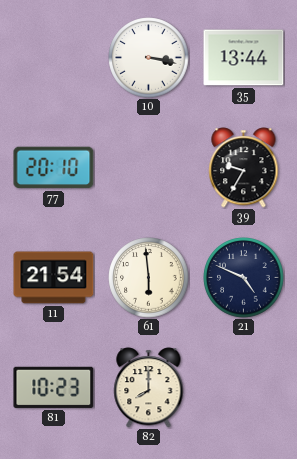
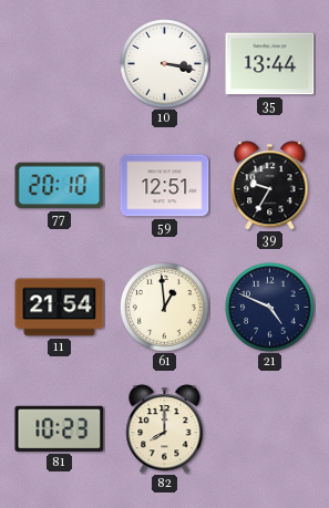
59: none -> 12:51 (165, 186)
61: 5:59 -> 12:59 (165, 308)
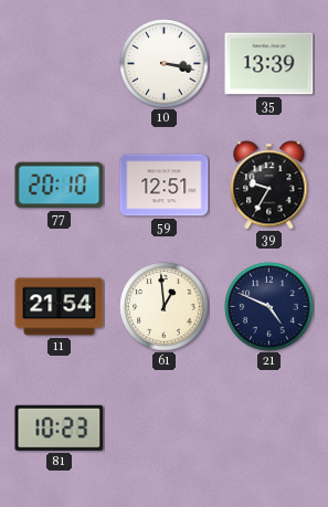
35: 13:44 -> 13:39 (269, 64)
82: 8:00 -> none (165, 429)
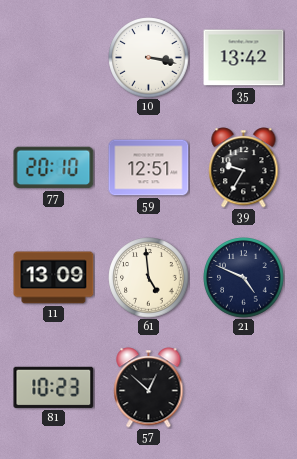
35: 13:39 -> 13:42 (244, 58)
11: 21:54 -> 13:09 (54, 278)
61: 12:59 -> 4:59 (149, 278)
57: none -> 12:52 (149, 388)
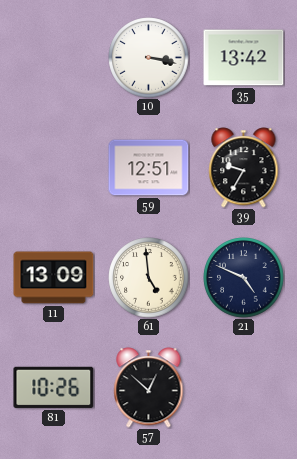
77: 20:10 -> none (54, 168)
81: 10:23 -> 10:26 (54, 387)
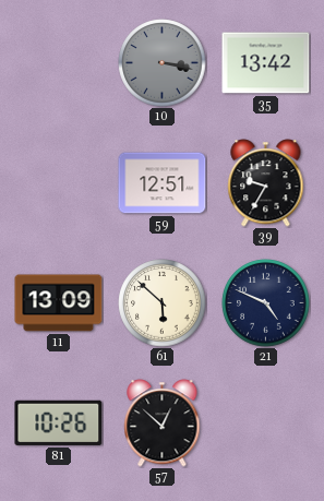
10 dial: white -> grey (163, 63)
61: 4:59 -> 5:52 (163, 303)
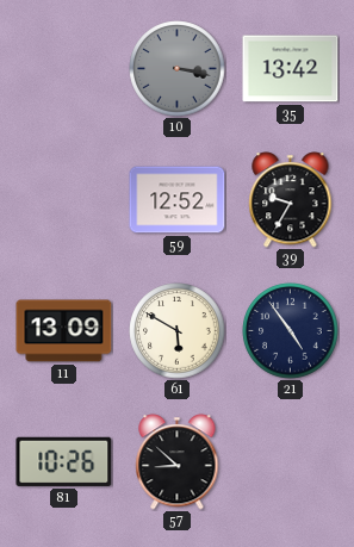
59: 12:51 -> 12:52 (178, 200)
61: 5:52 -> 5:50 (178, 331)
21: 4:49 -> 4:54 (291, 331)
57: 12:52 -> 8:52 (178, 462)
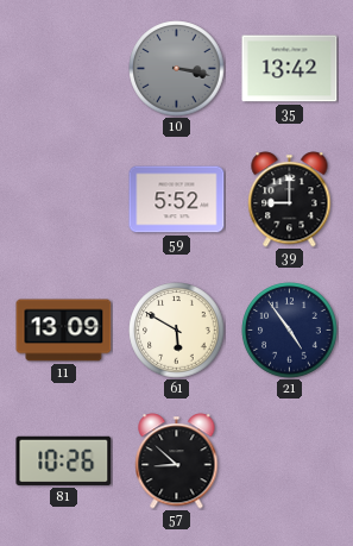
59: 12:52 -> 5:52 (177, 200)
39: 9:35 -> 9:00 (290, 200)
